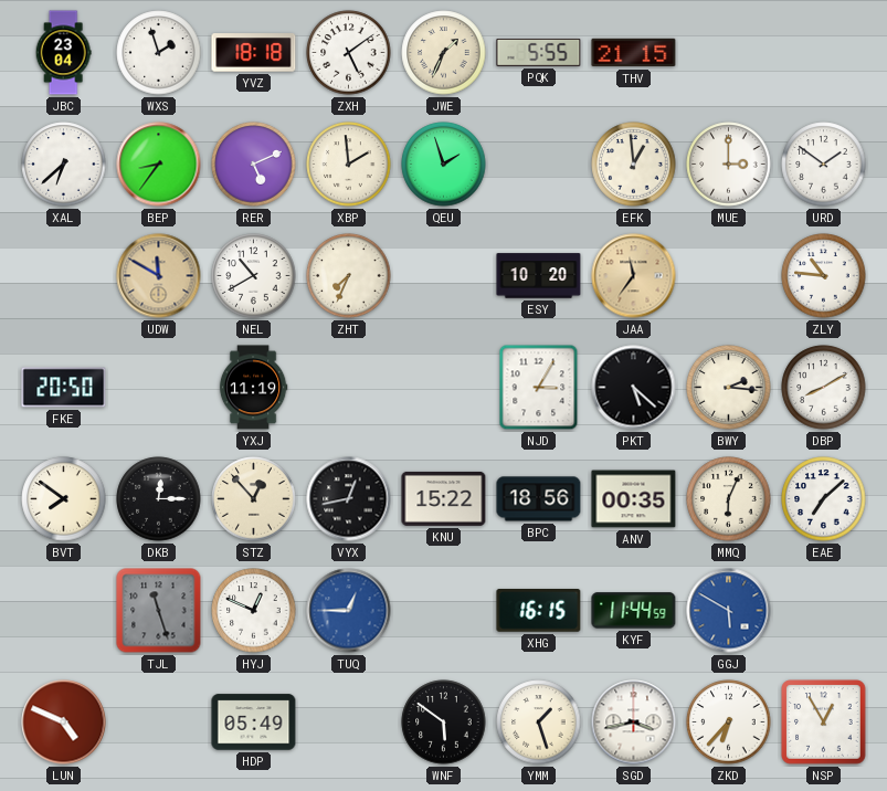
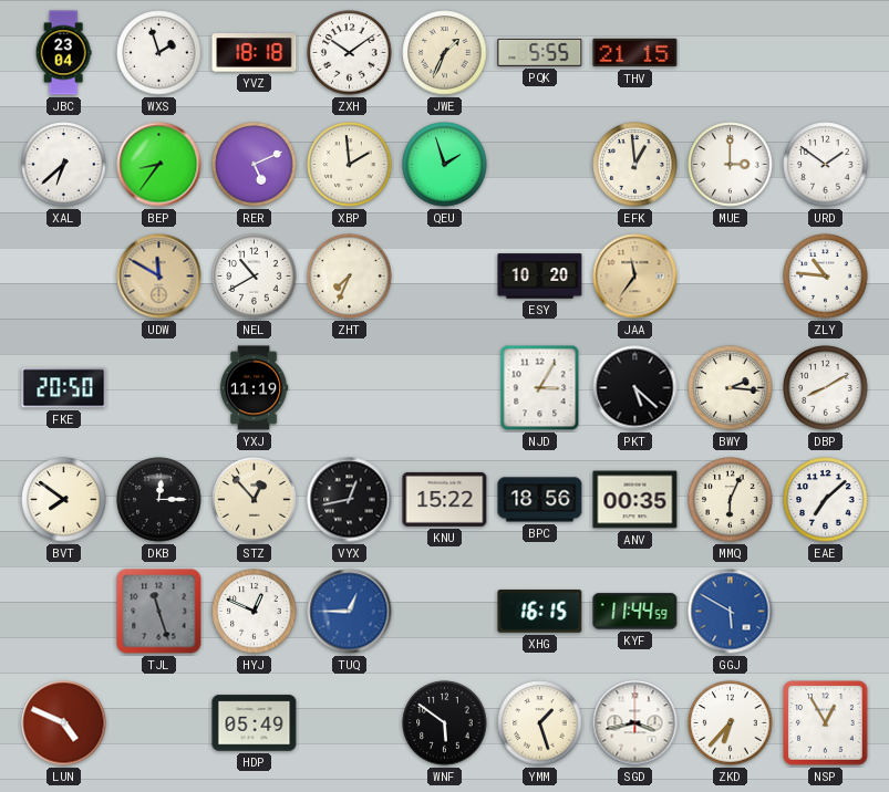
ZXH: 5:09 -> 10:09 (350, 53)
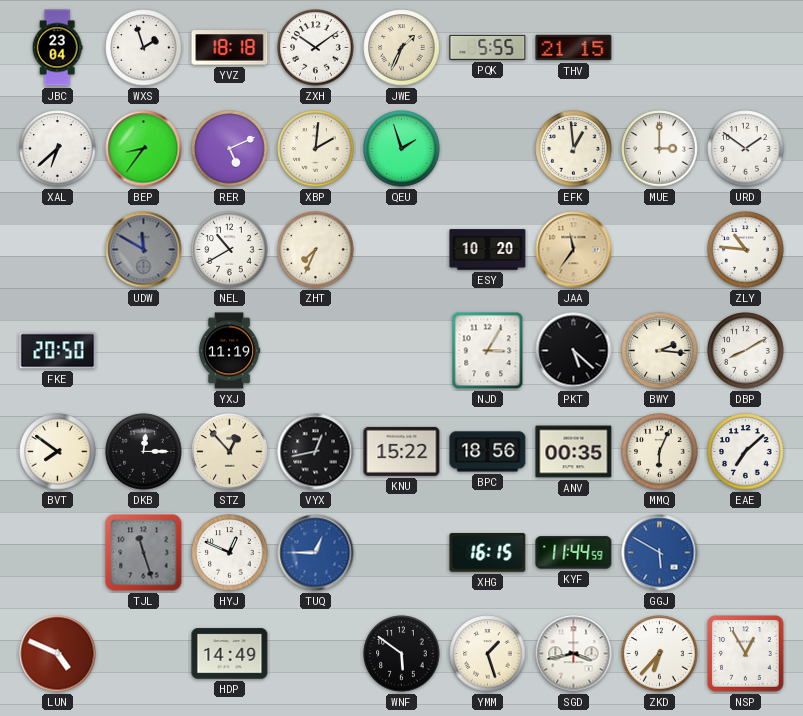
XBP: 1:59 -> 2:01 (316, 149)
UDW dial: champagne -> grey (144, 250)
HDP: 05:49 -> 14:49 (230, 654)
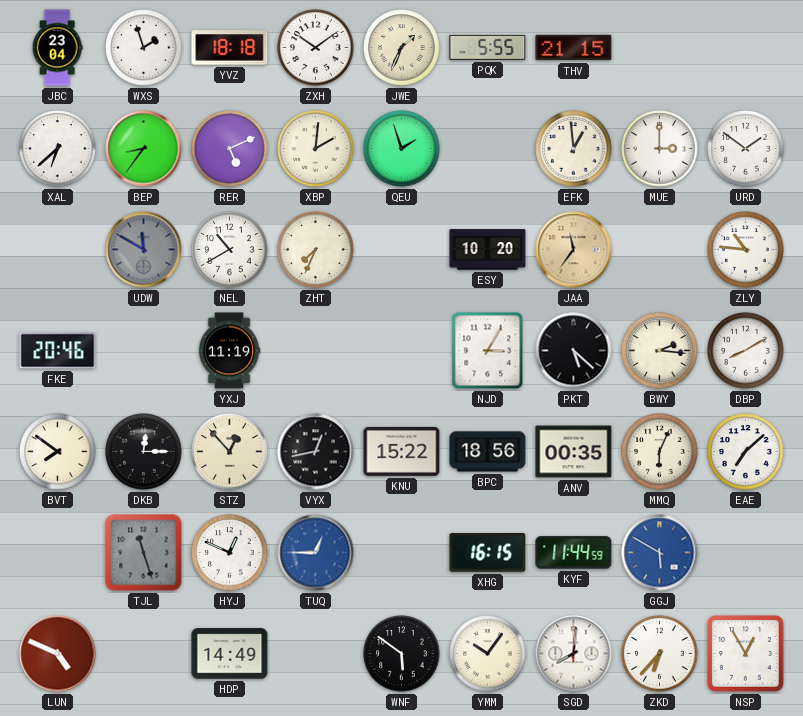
FKE: 20:50 -> 20:46 (58, 351)
YMM: 1:27 -> 10:06 (488, 654)
SGD: 3:43 -> 8:01 (574, 654)
